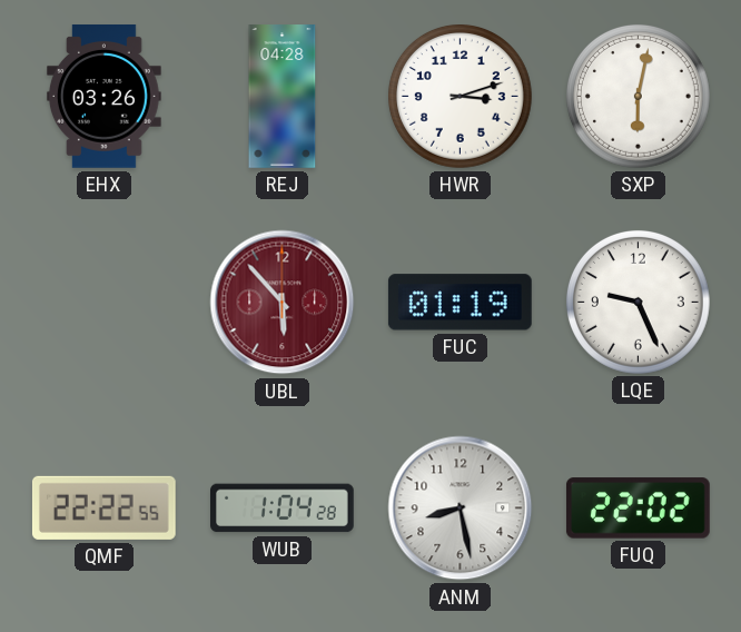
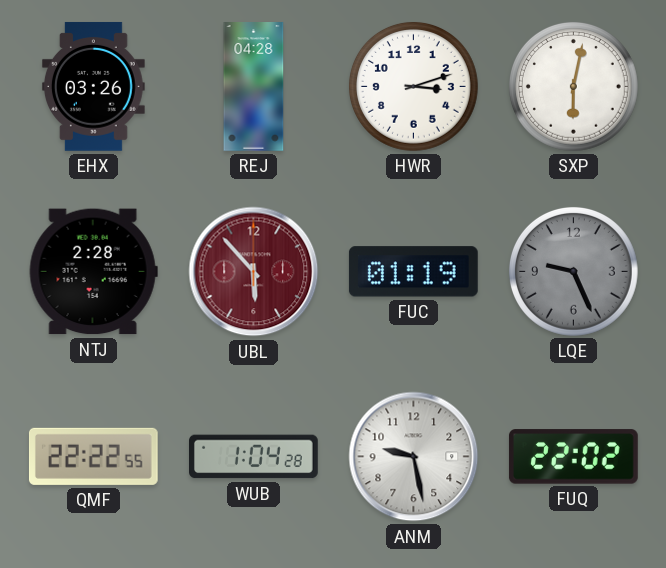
NTJ: none -> 2:28 (93, 272)
LQE dial: white -> grey (573, 271)
ANM: 8:28 -> 9:28 (414, 457)
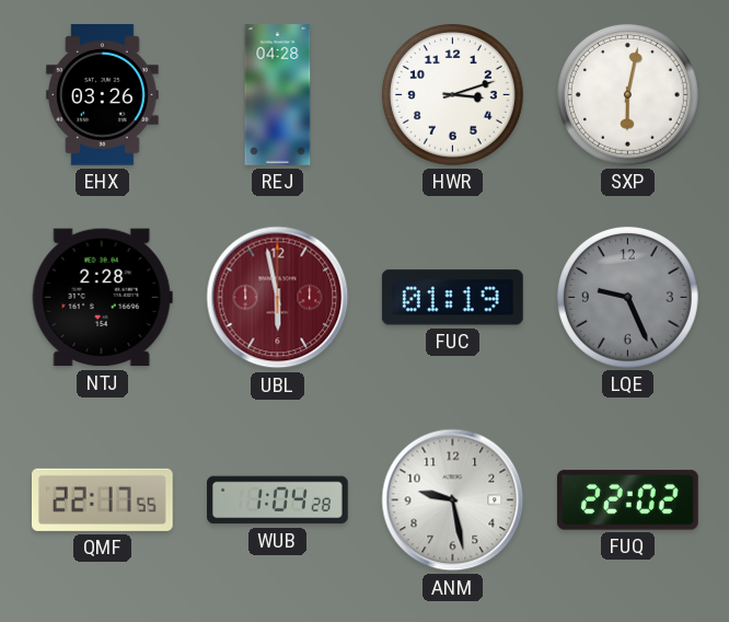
UBL: 5:53 -> 5:58 (278, 298)
QMF: 22:22 -> 22:17 (102, 499)
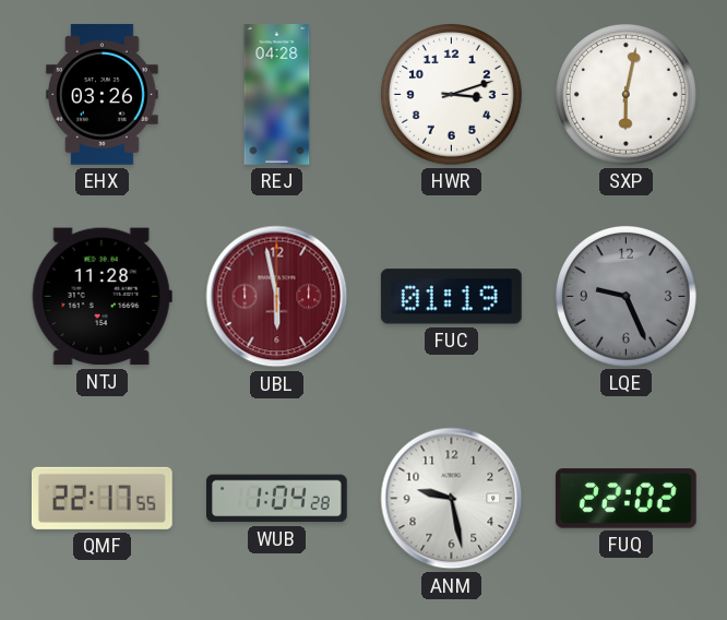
NTJ: 2:28 -> 11:28 (102, 297)
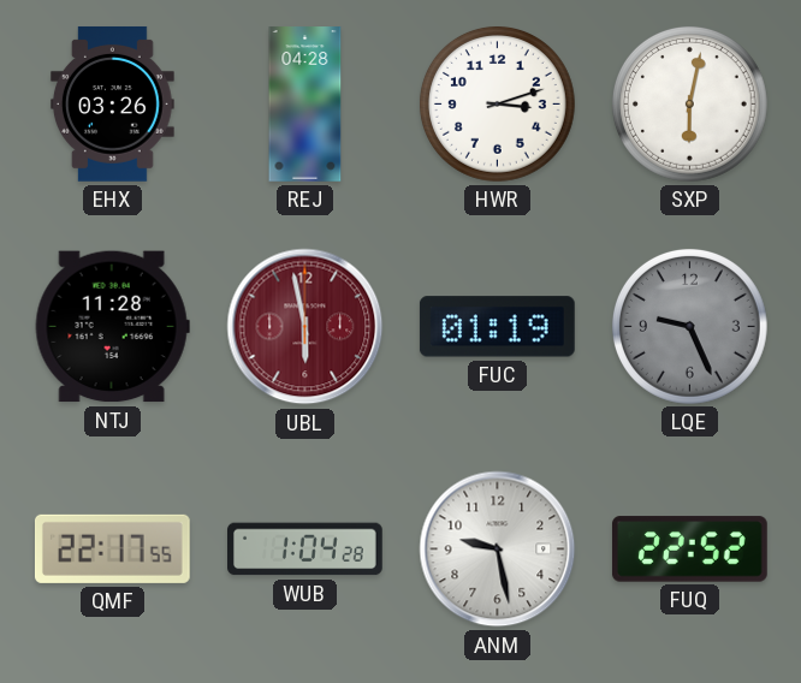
FUQ: 22:02 -> 22:52 (690, 550)
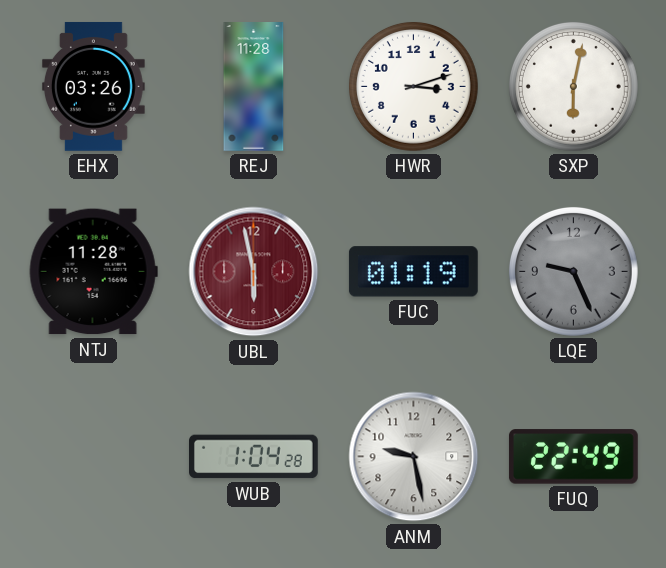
REJ: 04:28 -> 11:28 (254, 87)
QMF: 22:17 -> none (112, 548)
FUQ: 22:52 -> 22:49 (574, 457)
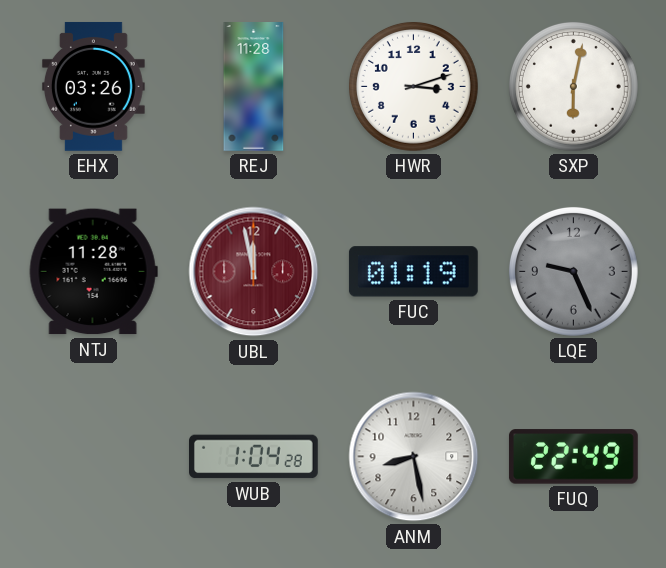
UBL: 5:58 -> 11:58 (254, 272)
ANM: 9:28 -> 8:28 (414, 457)
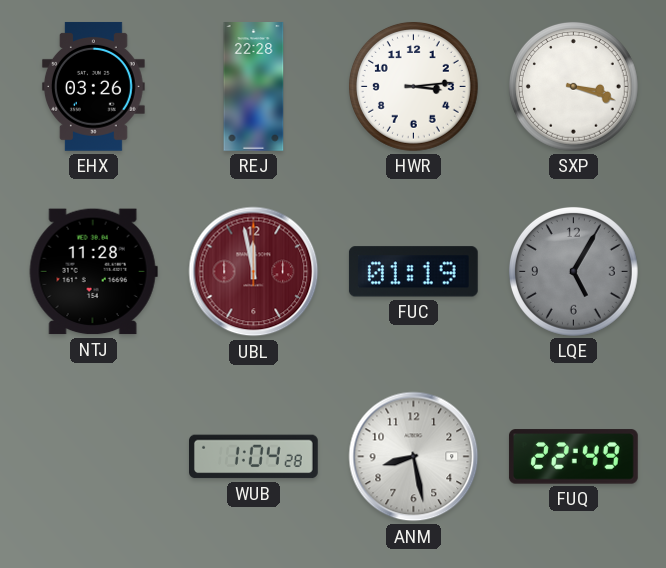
REJ: 11:28 -> 22:28 (254, 87)
HWR: 3:12 -> 3:14 (413, 86)
SXP: 6:02 -> 3:18 (573, 86)
LQE: 9:26 -> 5:05 (573, 271)
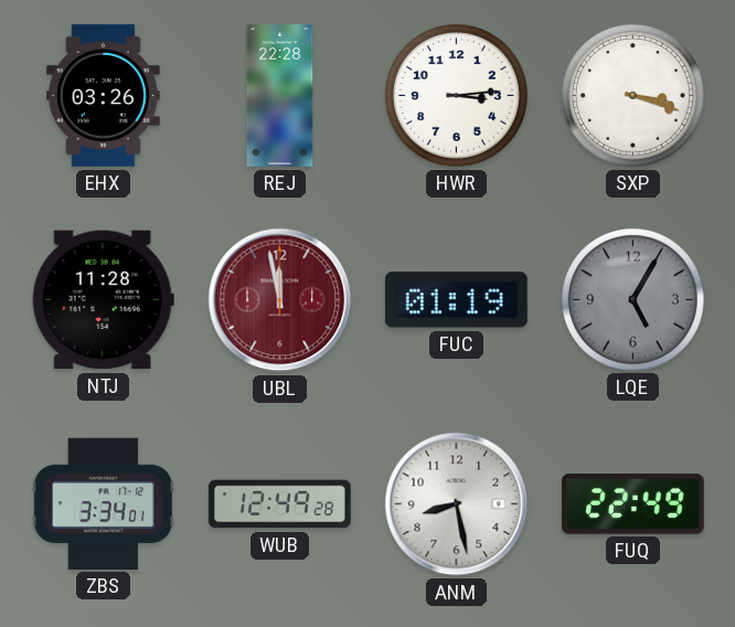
ZBS: none -> 3:34 (104, 503)
WUB: 1:04 -> 12:49 (280, 504)
